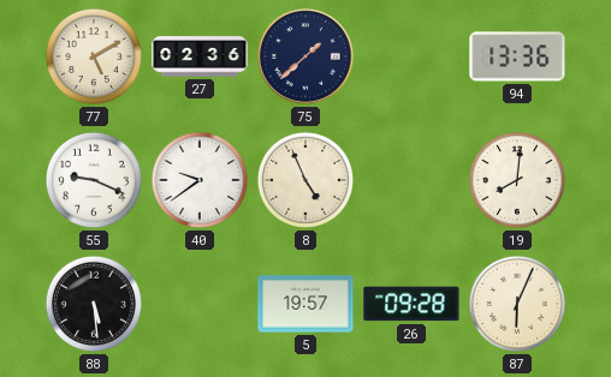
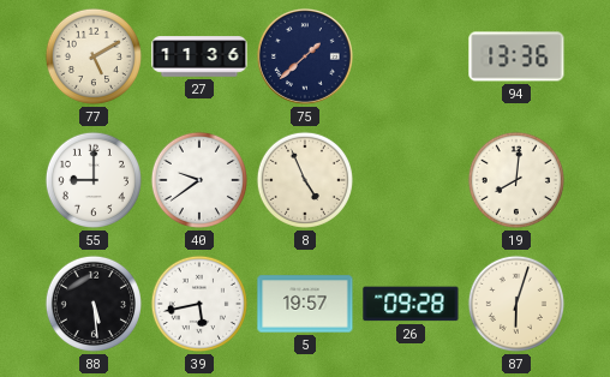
27: 02:36 -> 11:36 (199, 56)
55: 9:19 -> 9:00 (94, 180)
39: none -> 5:43 (199, 304)
87: 6:04 -> 6:03 (516, 304)
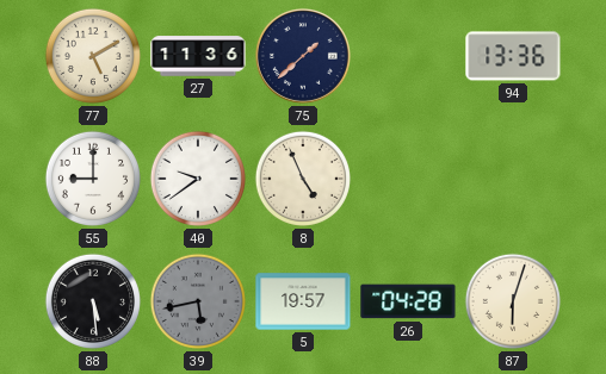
19: 8:01 -> none (516, 180)
39 dial: white -> grey (198, 301)
26: 09:28 -> 04:28 (408, 301)
